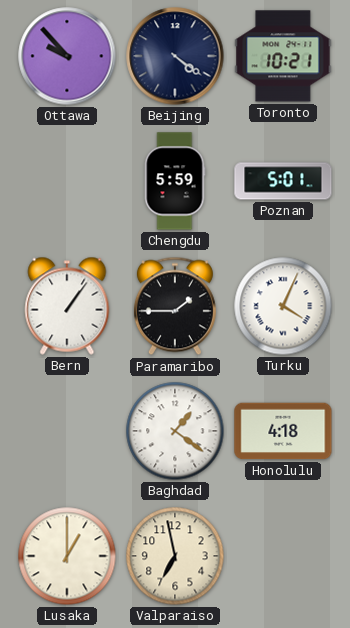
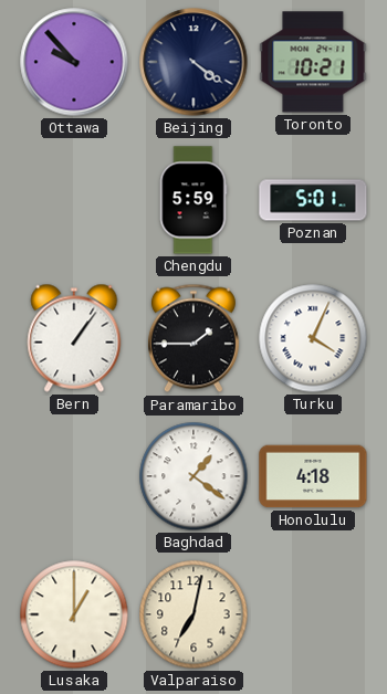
Valparaiso: 6:58 -> 7:02 (193, 614)
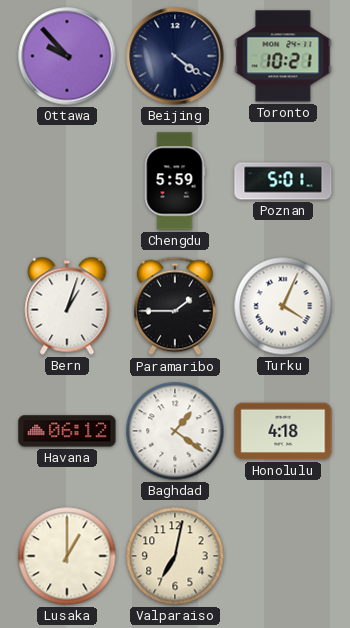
Bern: 1:06 -> 1:03 (67, 306)
Havana: none -> 06:12 (67, 431)
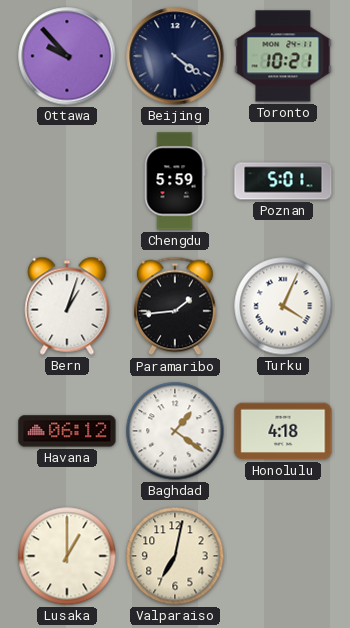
Paramaribo: 1:45 -> 1:44 (175, 306)
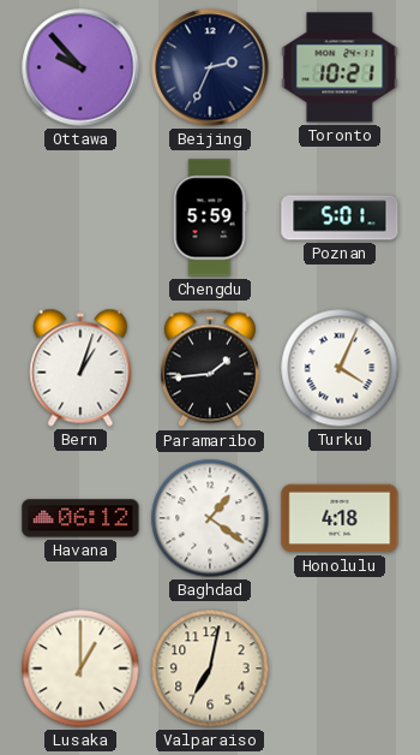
Beijing: 4:21 -> 2:34 (210, 67)
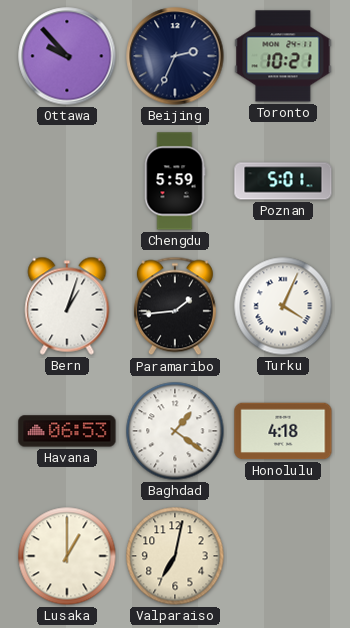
Havana: 06:12 -> 06:53 (67, 431)
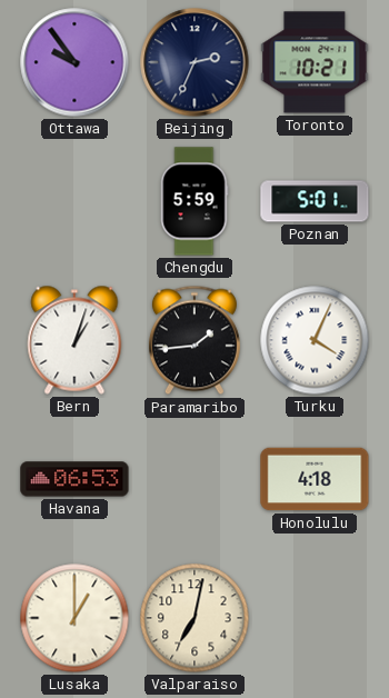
Ottawa: 9:53 -> 9:54 (74, 62)
Baghdad: 1:21 -> none (175, 431)
